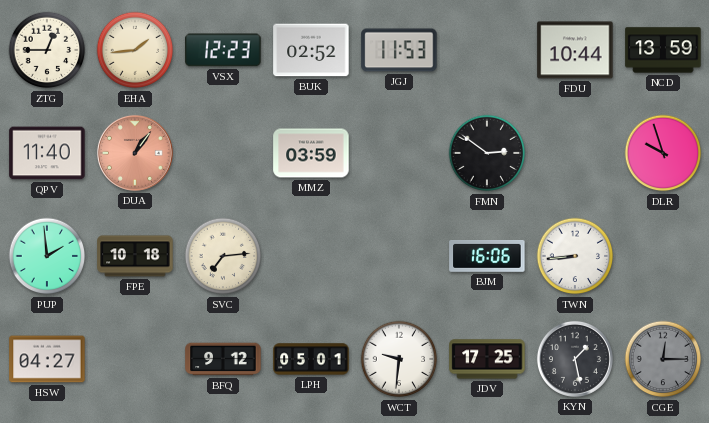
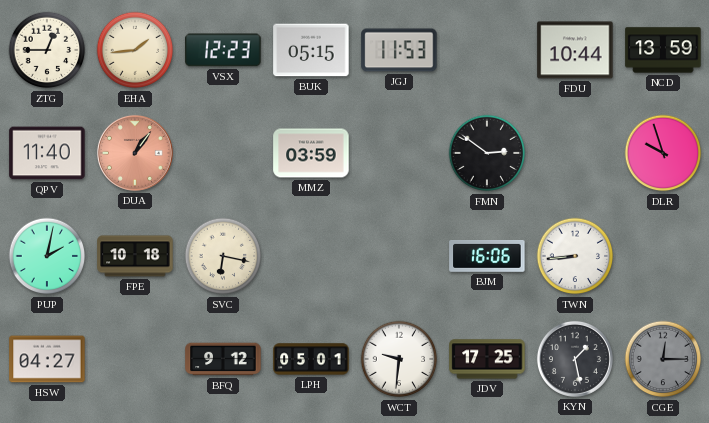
BUK: 02:52 -> 05:15 (311, 50)
PUP: 1:59 -> 2:02 (47, 256)
SVC: 7:14 -> 6:17 (223, 256)
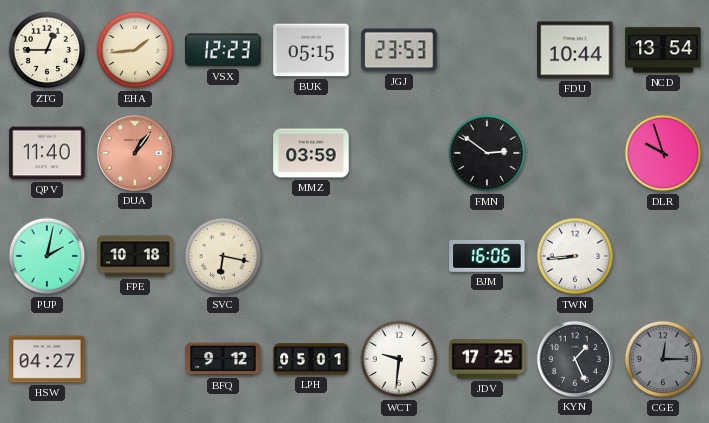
JGJ: 11:53 -> 23:53 (399, 50)
NCD: 13:59 -> 13:54 (663, 50)
KYN: 1:28 -> 1:26 (575, 359)
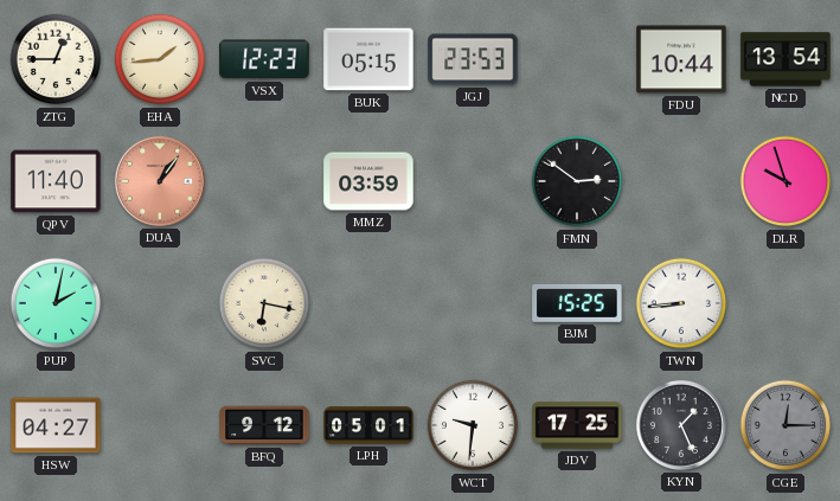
FPE: 10:18 -> none (135, 256)
BJM: 16:06 -> 15:25 (577, 303)
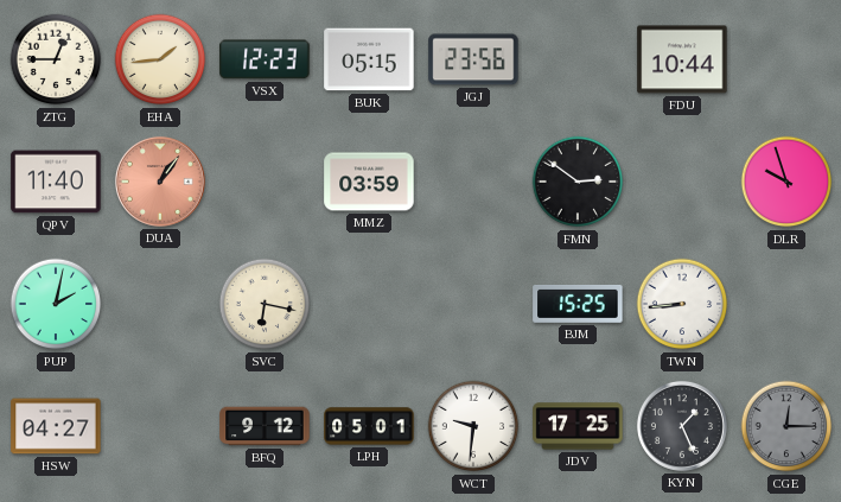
JGJ: 23:53 -> 23:56 (473, 59)
NCD: 13:54 -> none (786, 59)
